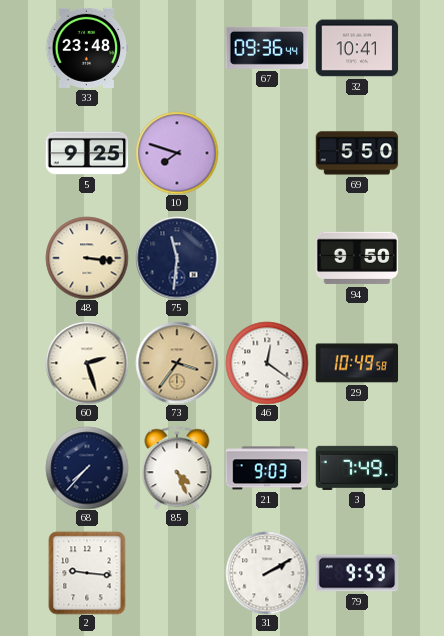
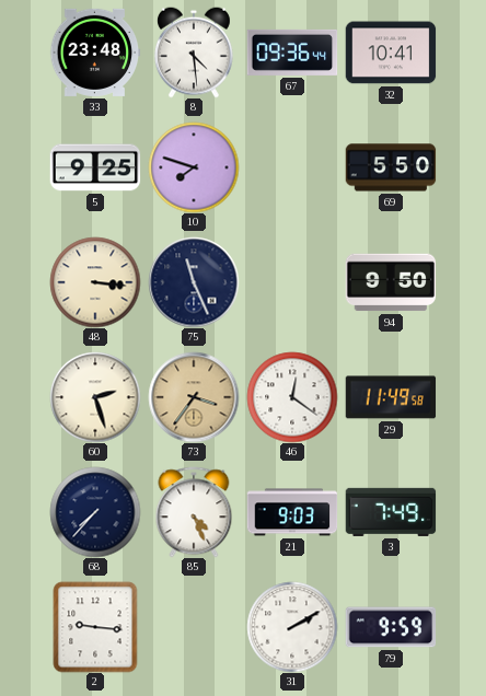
8: none -> 4:29 (194, 53)
75: 11:31 -> 11:26 (194, 282)
29: 10:49 -> 11:49 (391, 397)
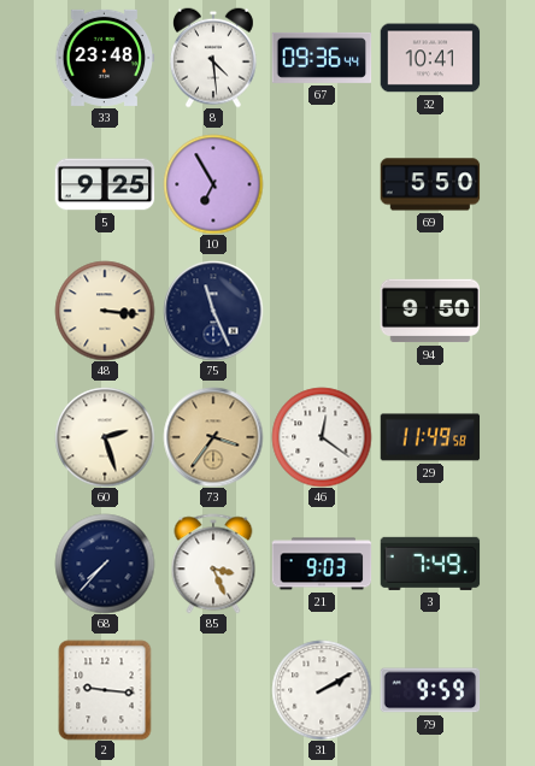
10: 7:48 -> 6:55 (213, 184)
85: 4:26 -> 3:26 (213, 564)
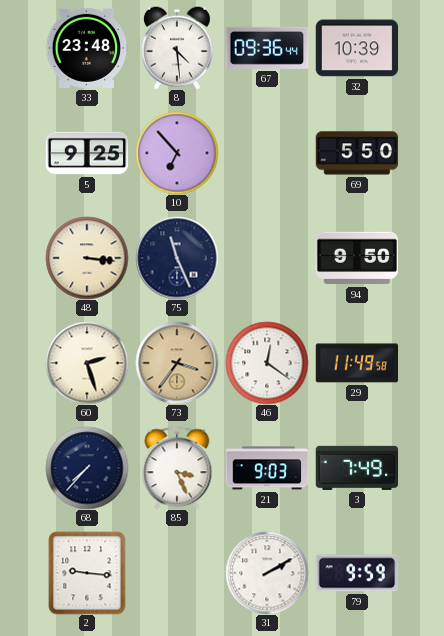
32: 10:41 -> 10:39 (357, 48)
10: 6:55 -> 6:53 (177, 153)
